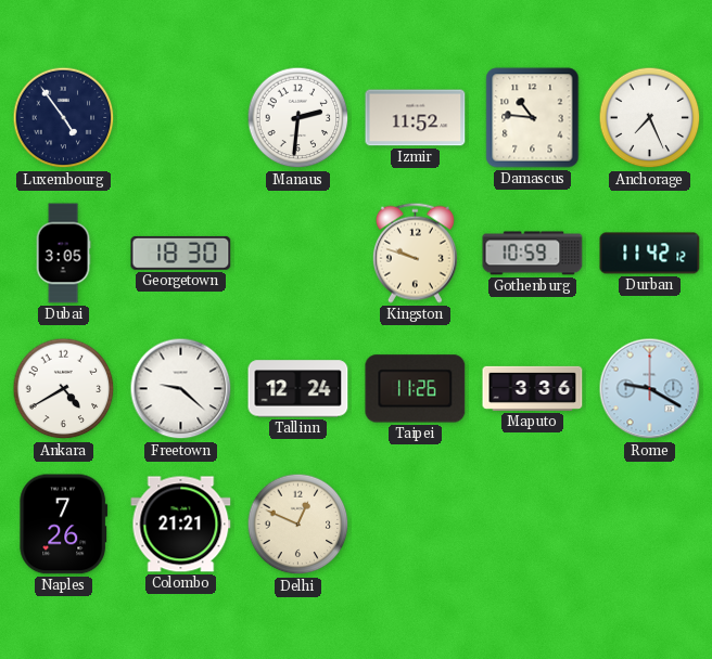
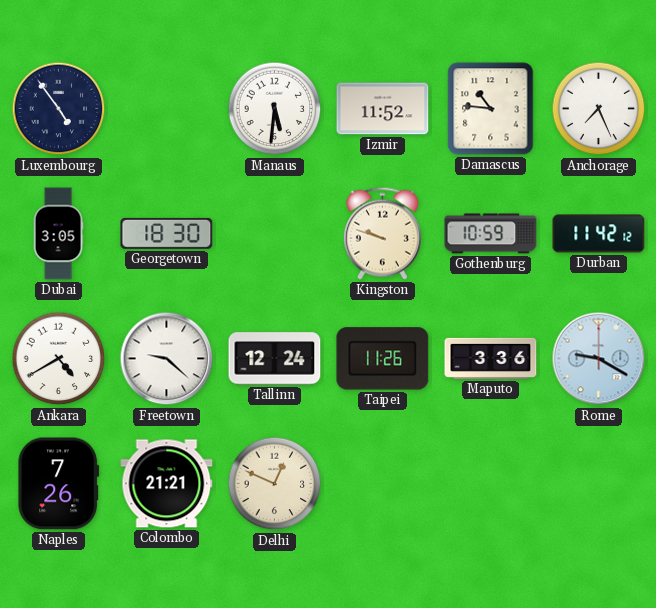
Manaus: 2:31 -> 5:31 (275, 109)
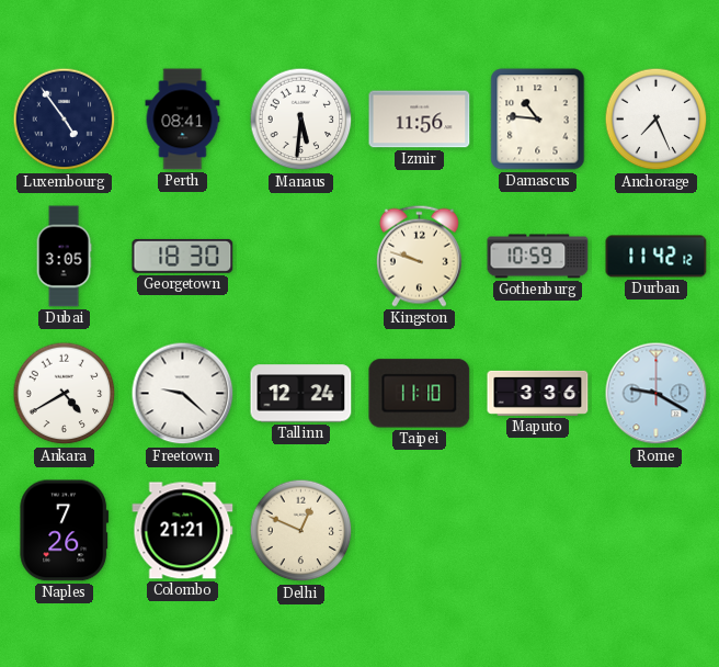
Perth: none -> 08:41 (183, 120)
Izmir: 11:52 -> 11:56 (420, 120)
Taipei: 11:26 -> 11:10 (420, 394)
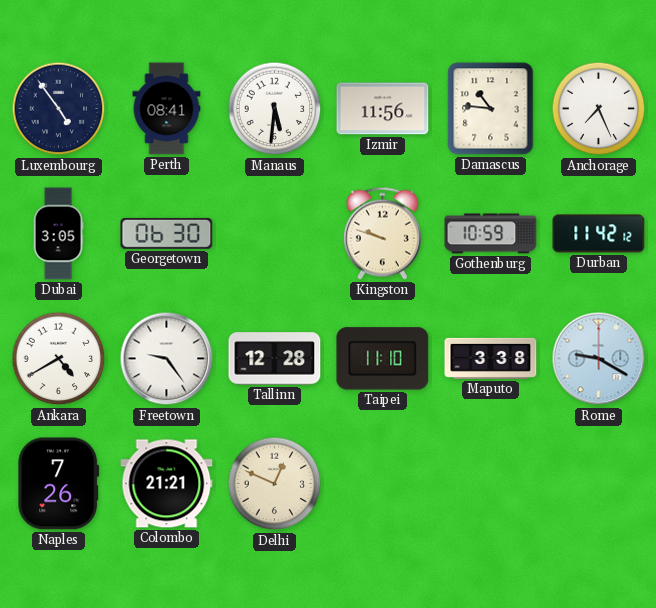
Georgetown: 18:30 -> 06:30 (167, 233)
Freetown: 9:22 -> 9:24 (167, 359)
Tallinn: 12:24 -> 12:28 (275, 359)
Maputo: 3:36 -> 3:38 (491, 358)
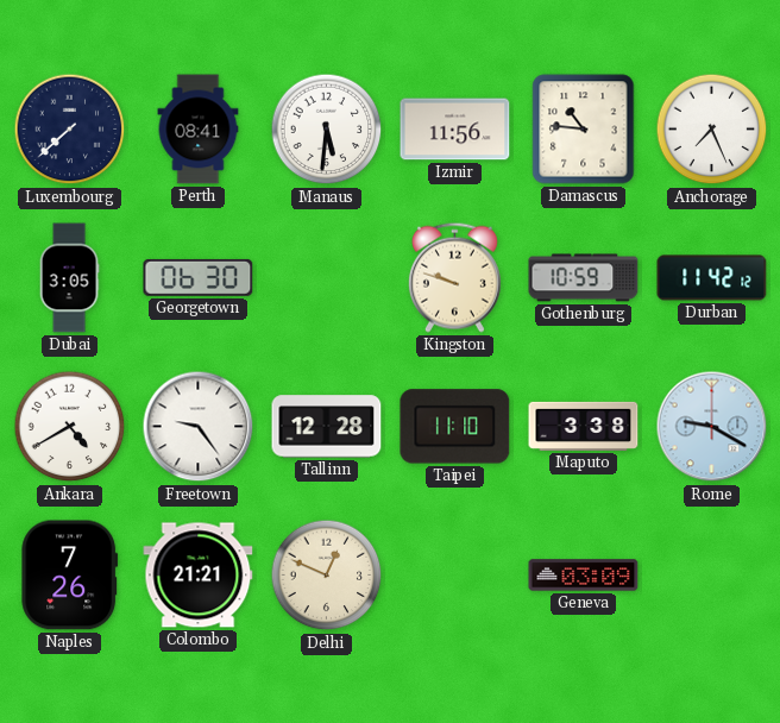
Luxembourg: 4:54 -> 7:38 (70, 130)
Geneva: none -> 03:09 (584, 576)
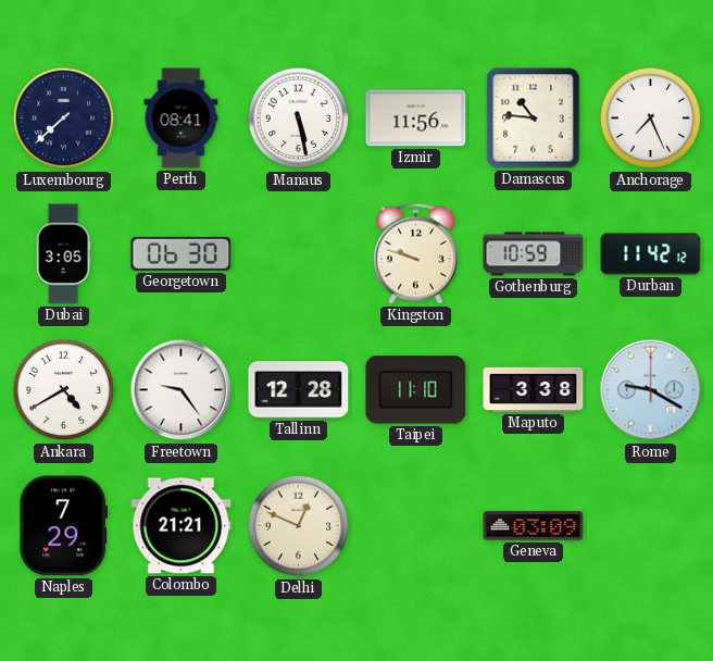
Manaus: 5:31 -> 5:28 (299, 119)
Naples: 7:26 -> 7:29 (64, 526)
